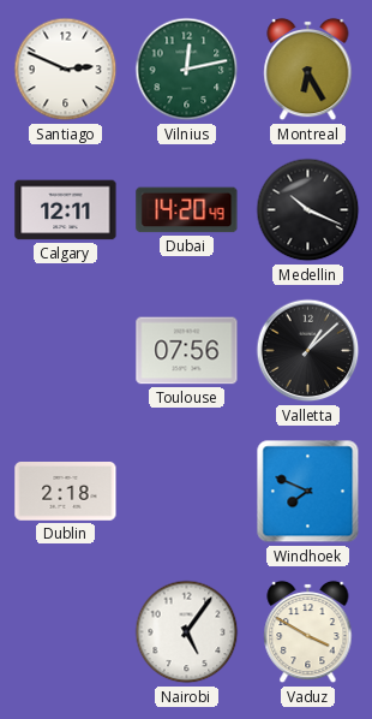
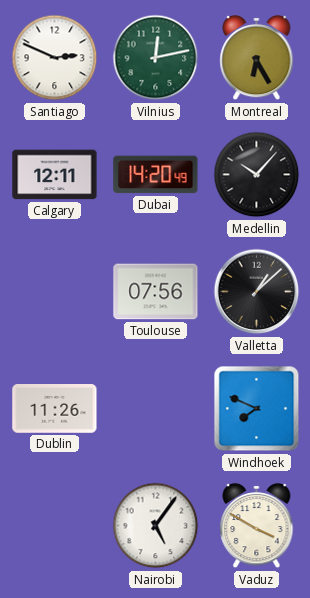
Medellin: 10:19 -> 10:07 (257, 175)
Dublin: 2:18 -> 11:26 (55, 409)
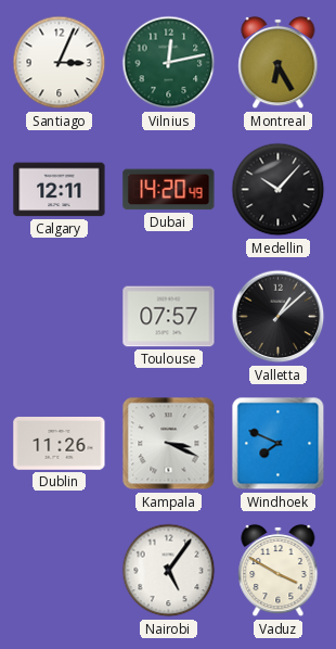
Santiago: 2:49 -> 3:04 (60, 63)
Toulouse: 07:56 -> 07:57 (169, 317)
Kampala: none -> 3:19 (169, 444)
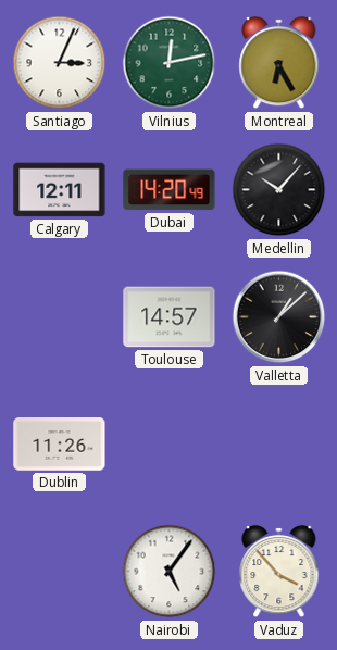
Toulouse: 07:57 -> 14:57 (170, 317)
Kampala: 3:19 -> none (169, 444)
Windhoek: 7:49 -> none (279, 444)
Vaduz: 3:50 -> 3:53 (279, 572)
